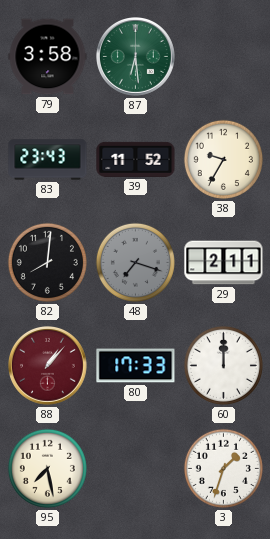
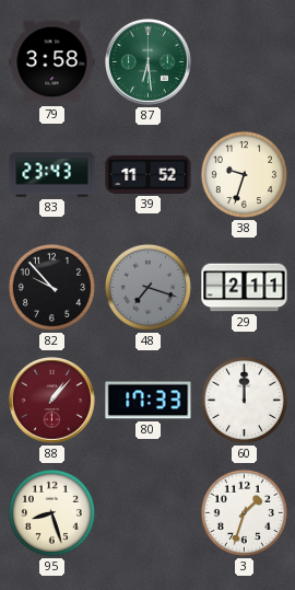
38: 9:35 -> 9:33 (244, 174)
82: 8:01 -> 9:53 (51, 287)
95: 7:28 -> 8:27 (51, 512)
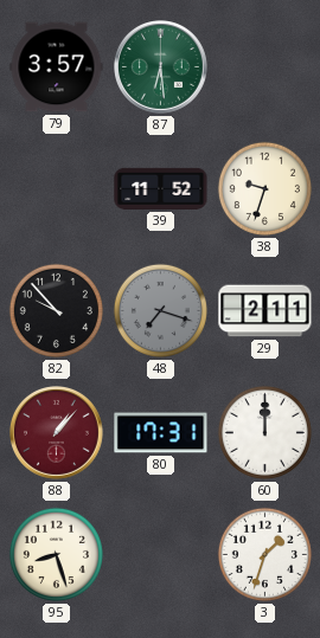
79: 3:58 -> 3:57 (57, 67)
83: 23:43 -> none (52, 175)
80: 17:33 -> 17:31 (161, 433)
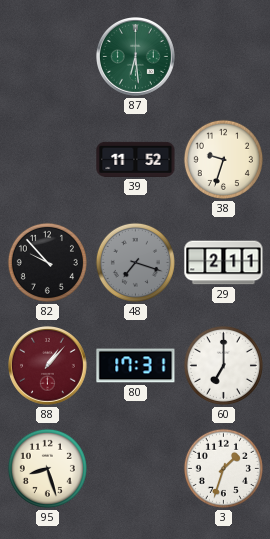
79: 3:57 -> none (57, 67)
60: 12:00 -> 7:00 (223, 365)
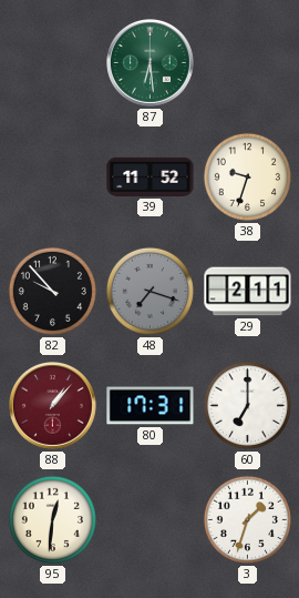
95: 8:27 -> 12:31 (52, 519)
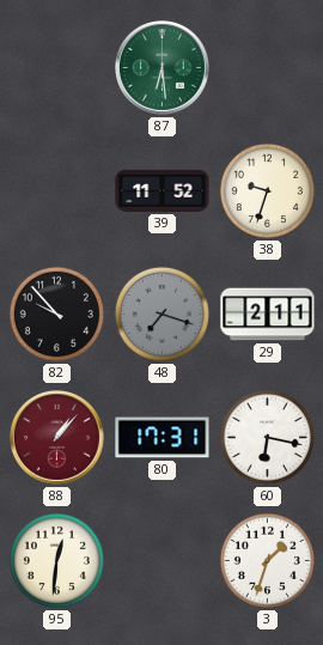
60: 7:00 -> 6:17 (267, 437)
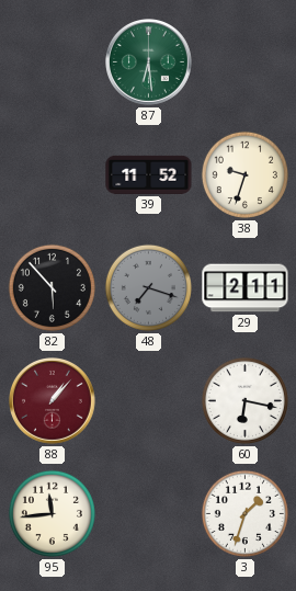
82: 9:53 -> 5:53 (52, 287)
80: 17:31 -> none (163, 438)
95: 12:31 -> 11:44 (52, 513)
